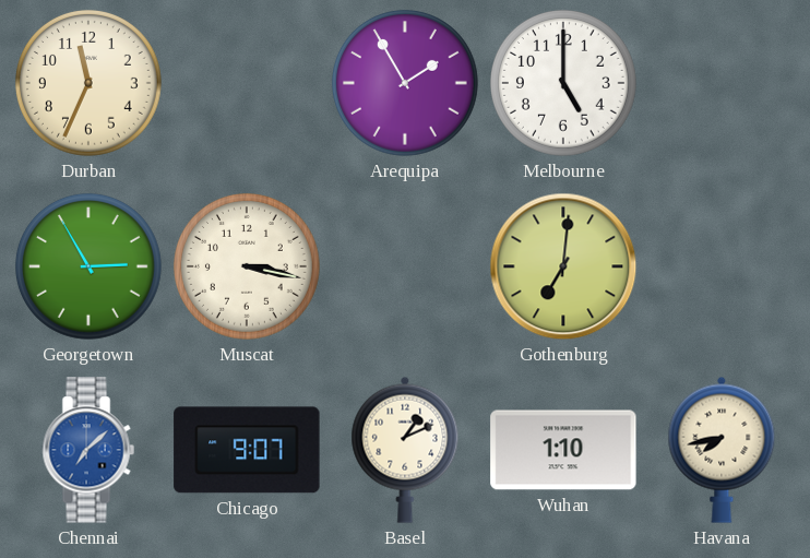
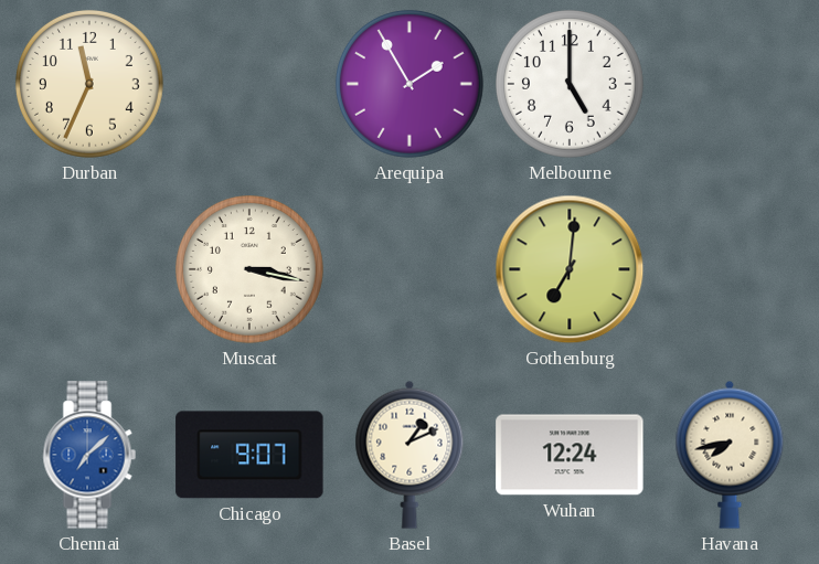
Georgetown: 2:55 -> none (88, 266)
Wuhan: 1:10 -> 12:24 (570, 455)
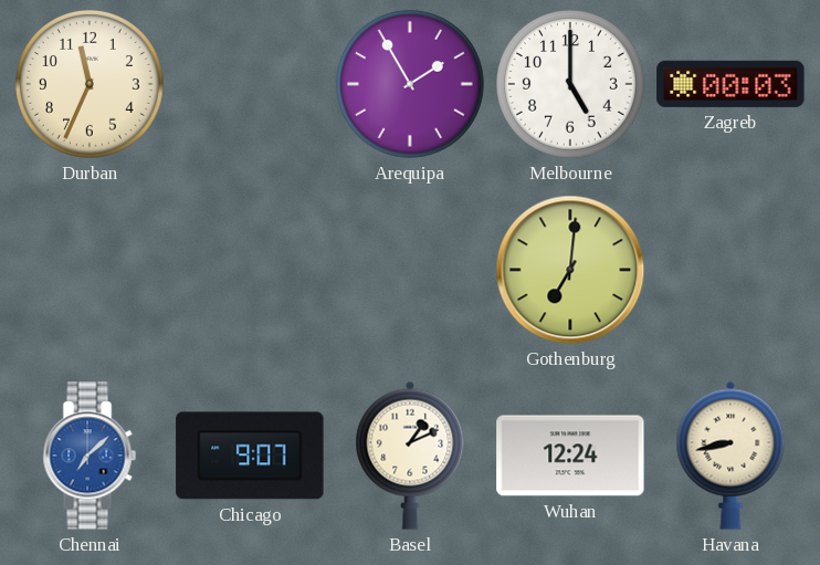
Zagreb: none -> 00:03 (730, 84)
Muscat: 3:17 -> none (249, 269)
Havana: 7:43 -> 8:43 (730, 456)
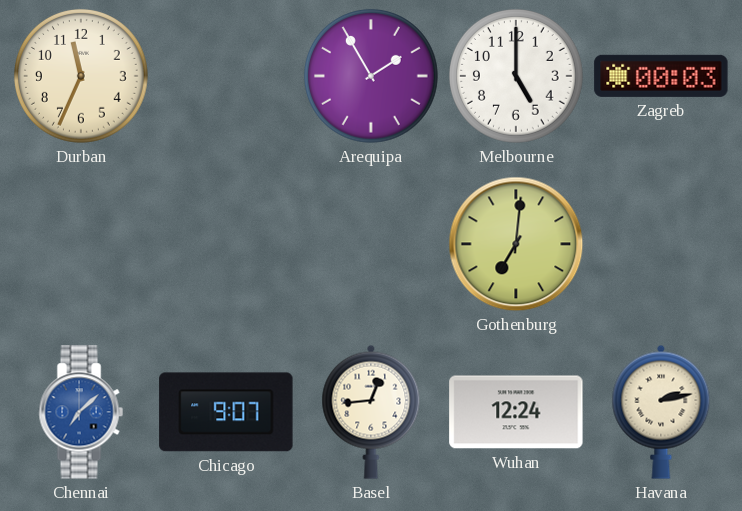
Basel: 1:11 -> 12:44 (371, 412)
Havana: 8:43 -> 2:13 (661, 412)
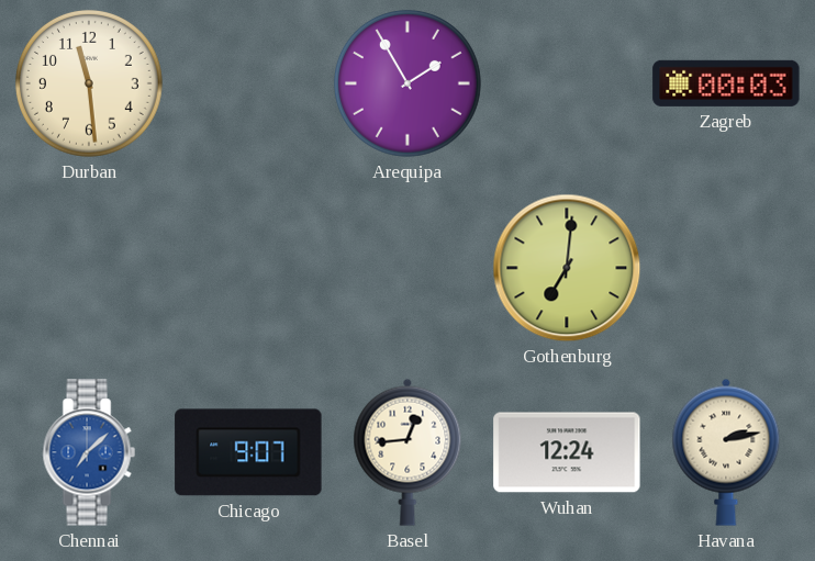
Durban: 11:34 -> 11:29 (89, 83)
Melbourne: 5:00 -> none (516, 76)
